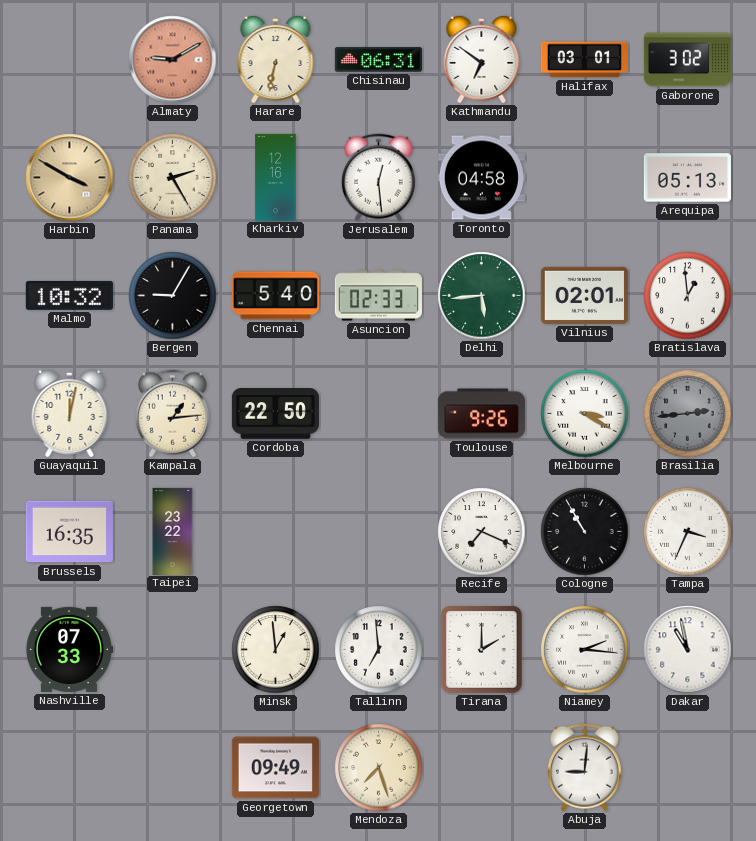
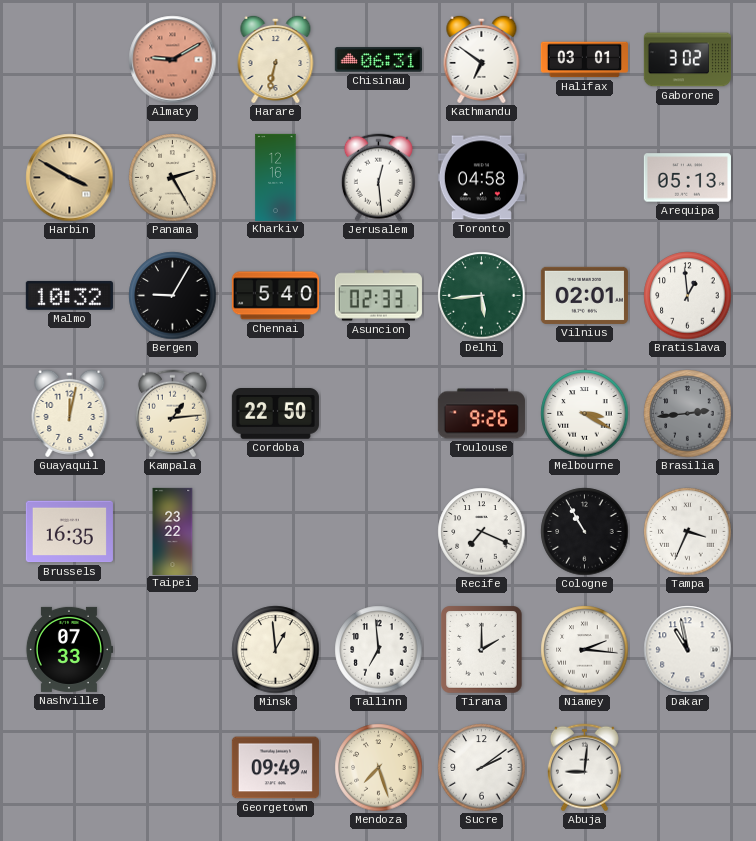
Sucre: none -> 2:09 (482, 768)
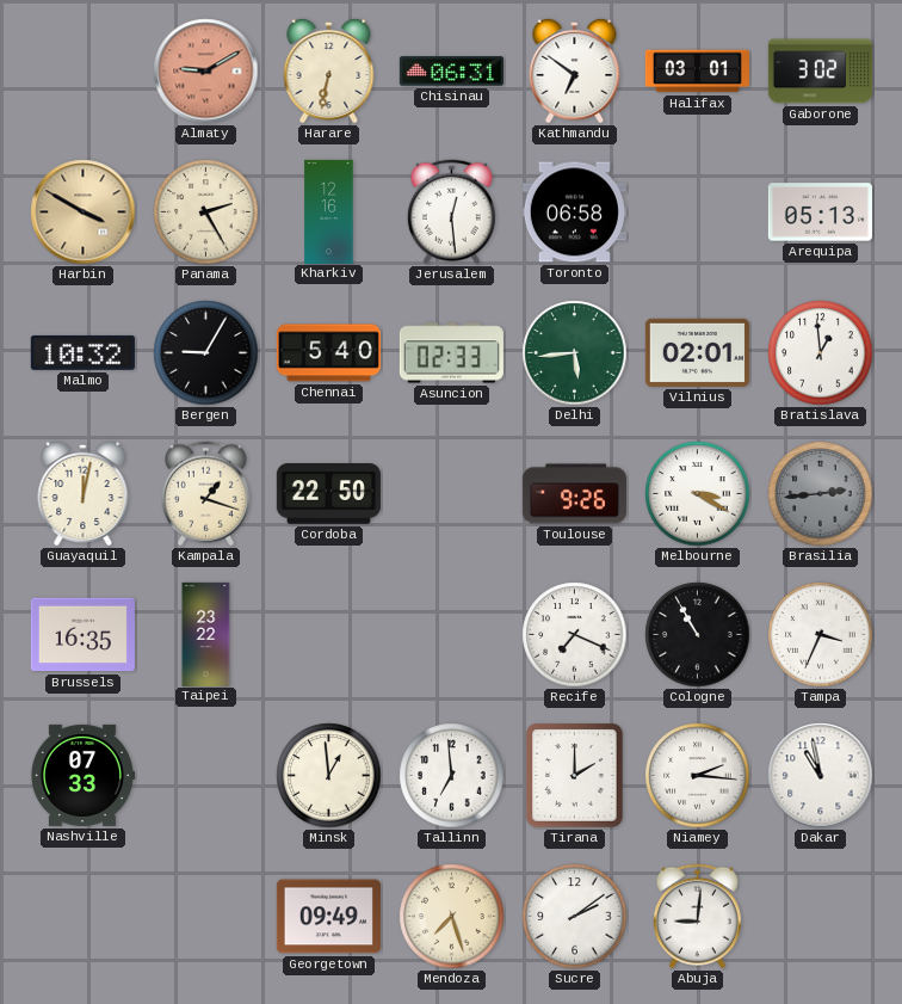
Toronto: 04:58 -> 06:58 (574, 212)
Kampala: 1:14 -> 1:18 (205, 494)
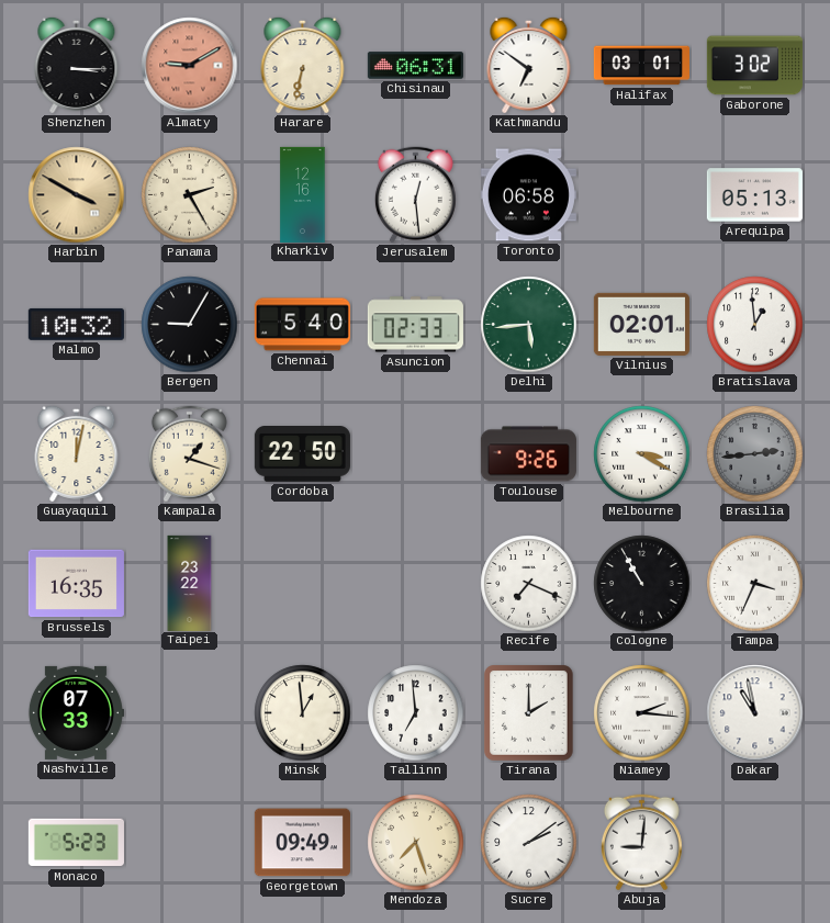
Shenzhen: none -> 3:15 (77, 65)
Monaco: none -> 5:23 (76, 843)
